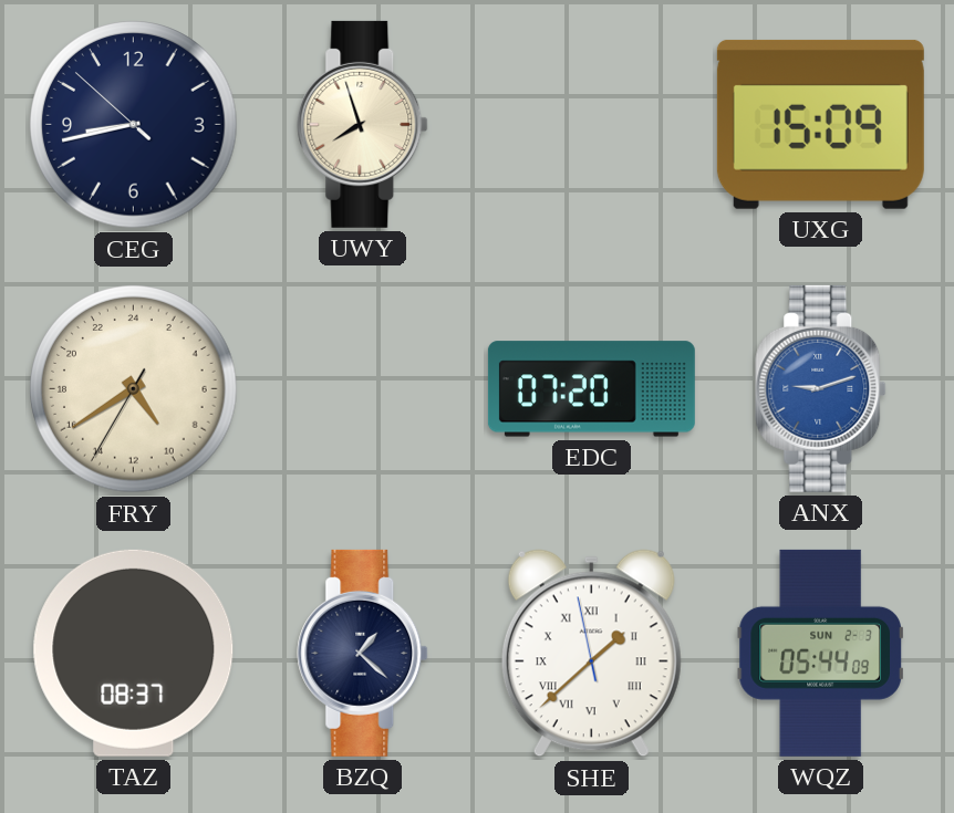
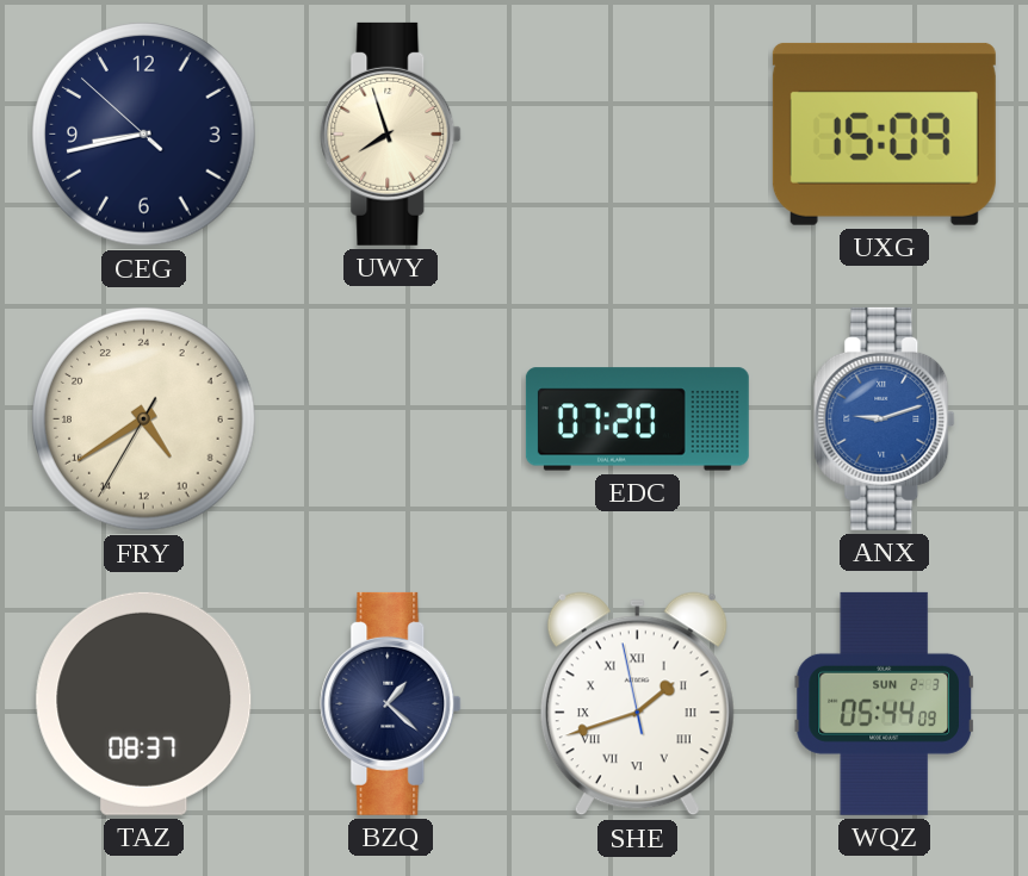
SHE: 1:37 -> 1:41 (637, 704)
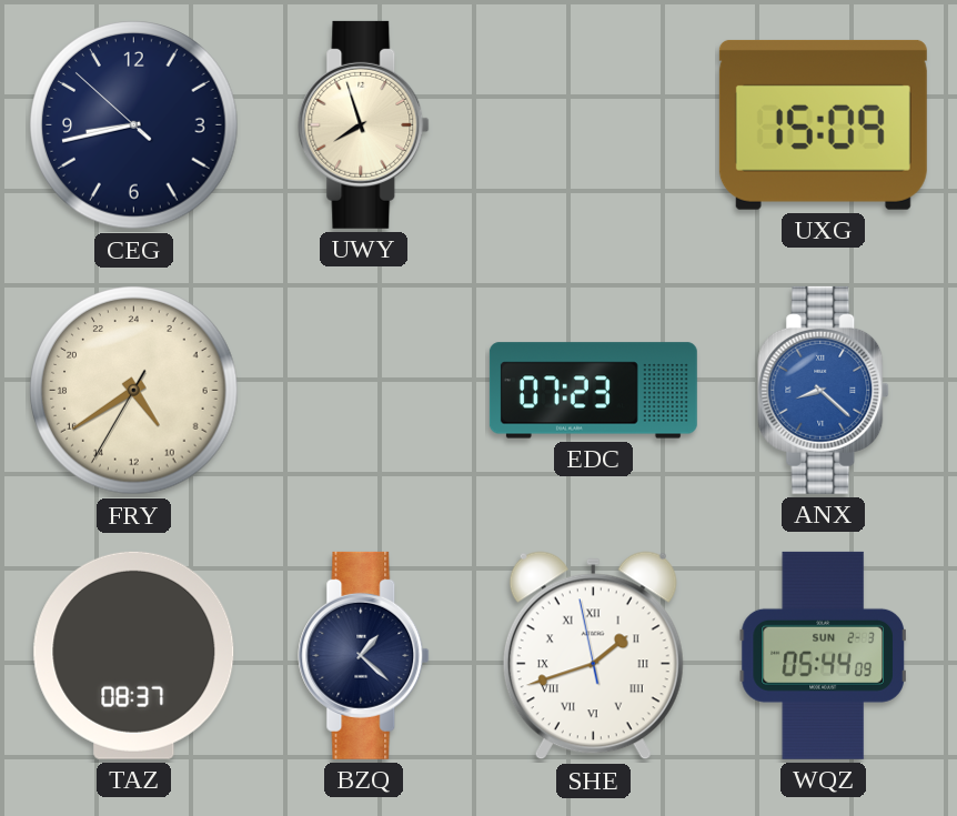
EDC: 07:20 -> 07:23 (593, 391)
ANX: 9:12 -> 8:22 (824, 390)
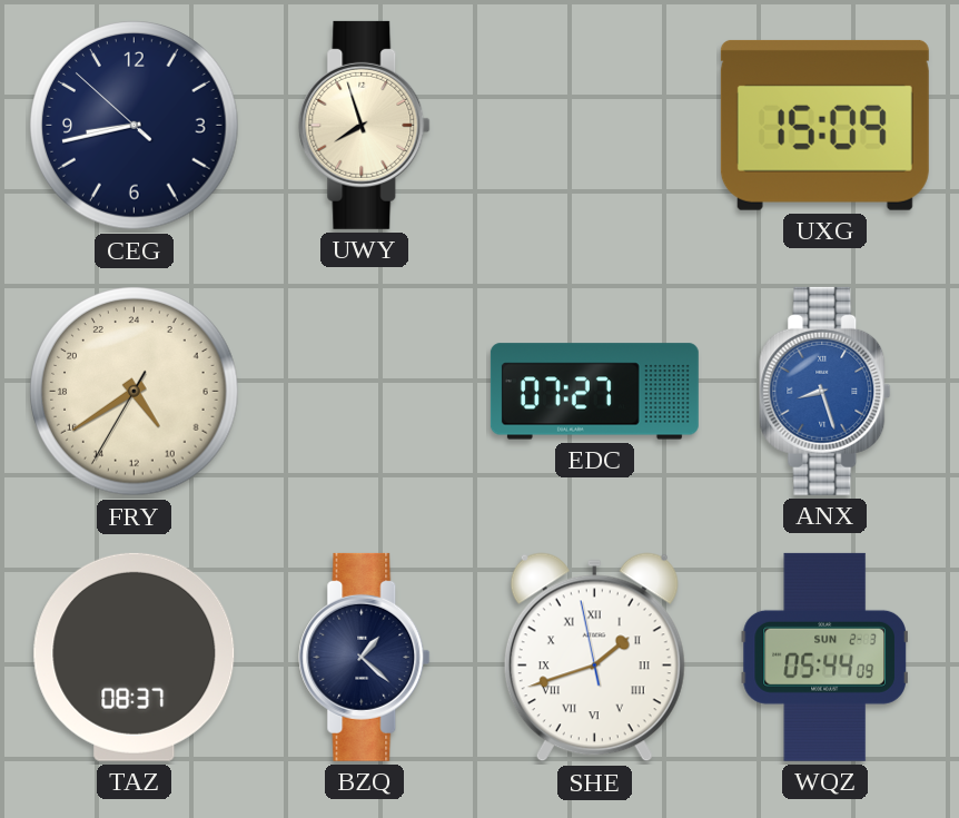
EDC: 07:23 -> 07:27 (594, 392)
ANX: 8:22 -> 8:27 (825, 391)
